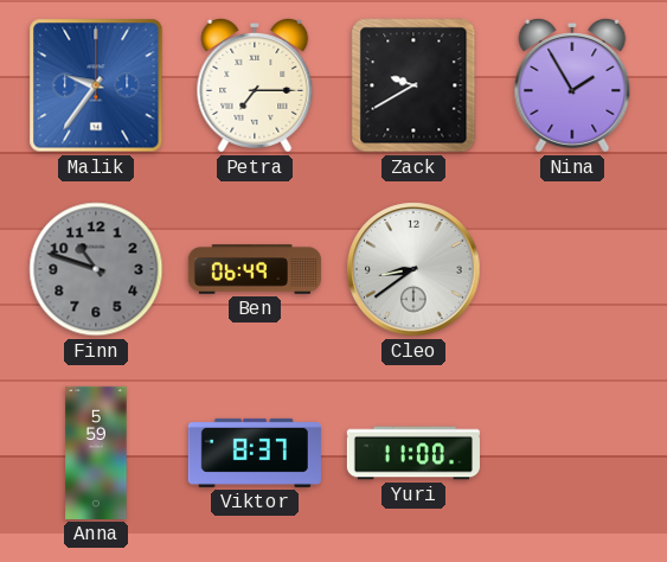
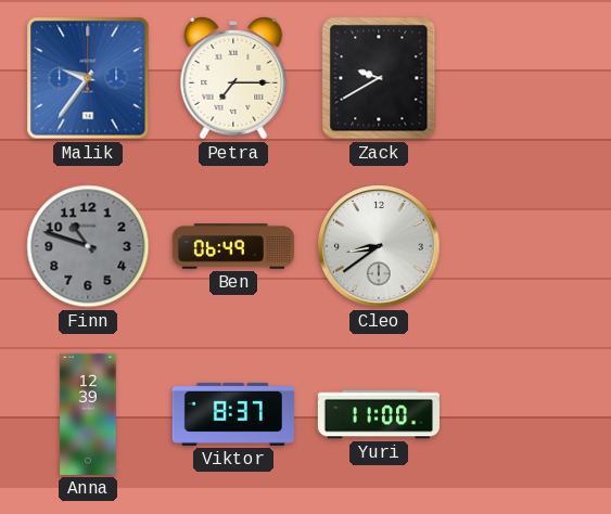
Nina: 1:55 -> none (572, 85)
Anna: 5:59 -> 12:39 (88, 414)
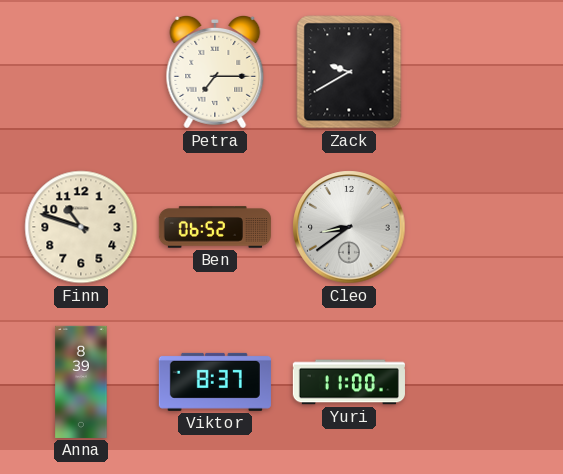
Malik: 9:36 -> none (88, 78)
Finn dial: grey -> cream (81, 227)
Ben: 06:49 -> 06:52 (215, 227)
Anna: 12:39 -> 8:39 (81, 382)
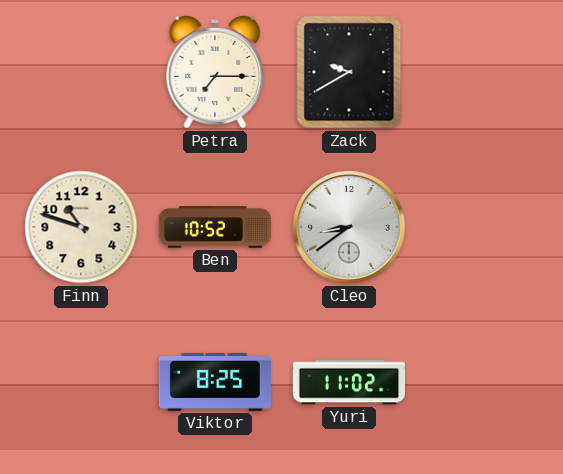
Ben: 06:52 -> 10:52 (215, 227)
Anna: 8:39 -> none (81, 382)
Viktor: 8:37 -> 8:25 (215, 382)
Yuri: 11:00 -> 11:02 (349, 382)
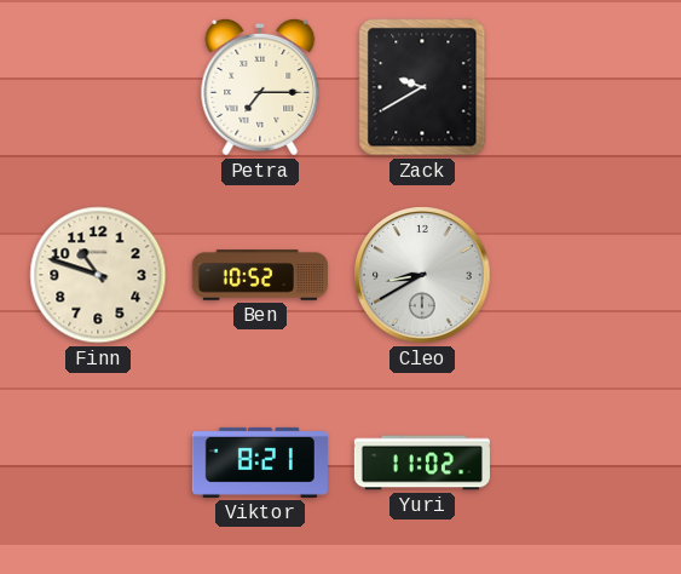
Cleo: 8:39 -> 8:40 (422, 275)
Viktor: 8:25 -> 8:21 (260, 463)
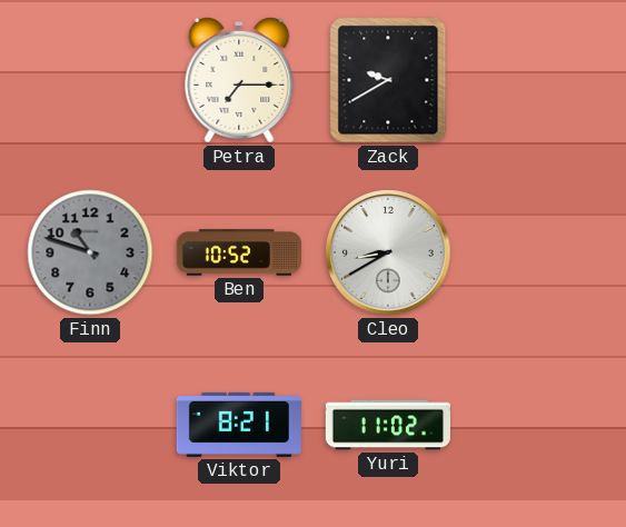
Finn dial: cream -> grey (90, 252)
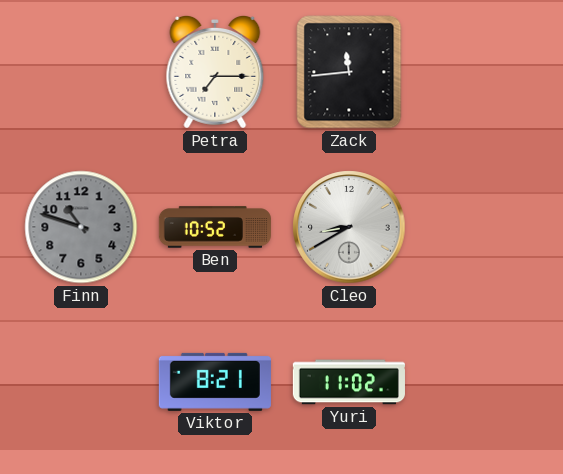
Zack: 9:40 -> 11:44 (349, 72)
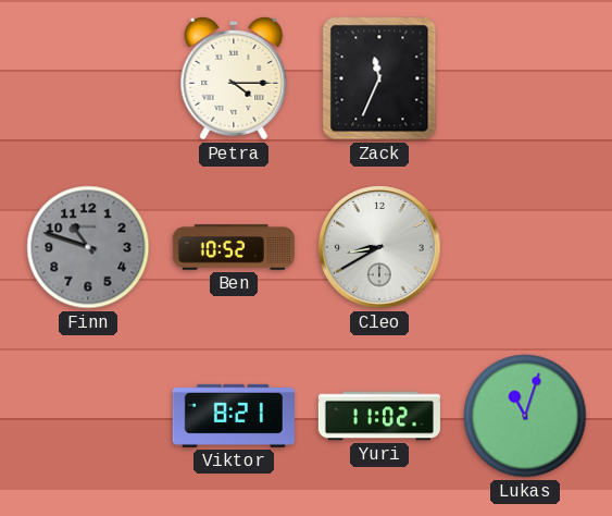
Petra: 7:15 -> 4:15 (234, 78)
Zack: 11:44 -> 11:34 (379, 78)
Lukas: none -> 11:03 (525, 416)
